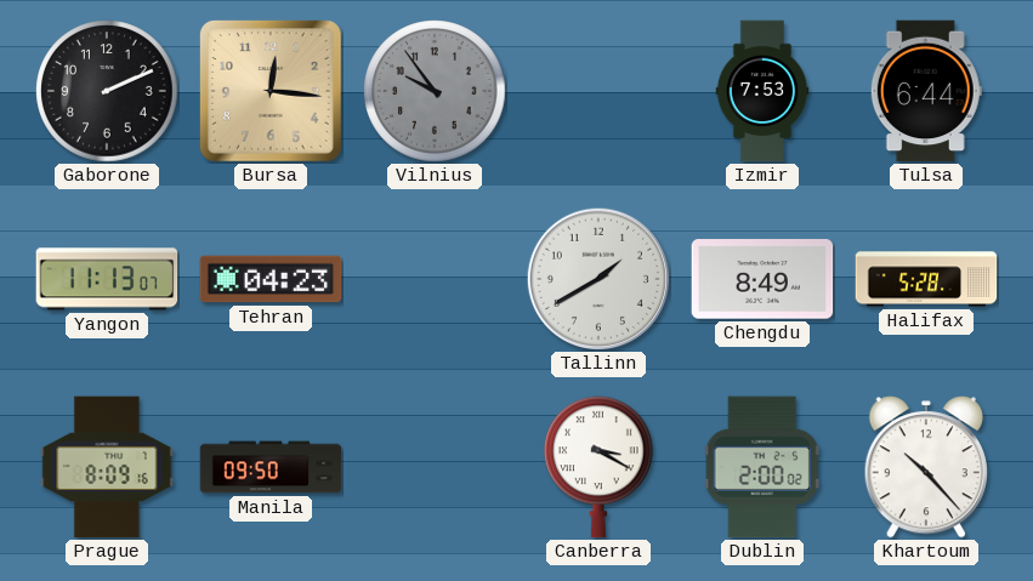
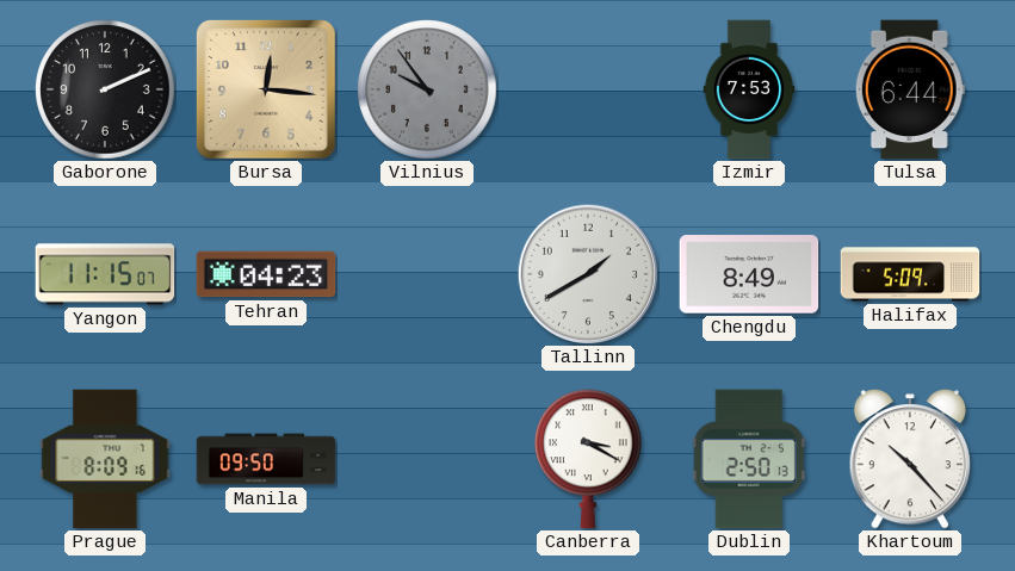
Yangon: 11:13 -> 11:15 (105, 274)
Halifax: 5:28 -> 5:09 (910, 274)
Dublin: 2:00 -> 2:50 (749, 459)
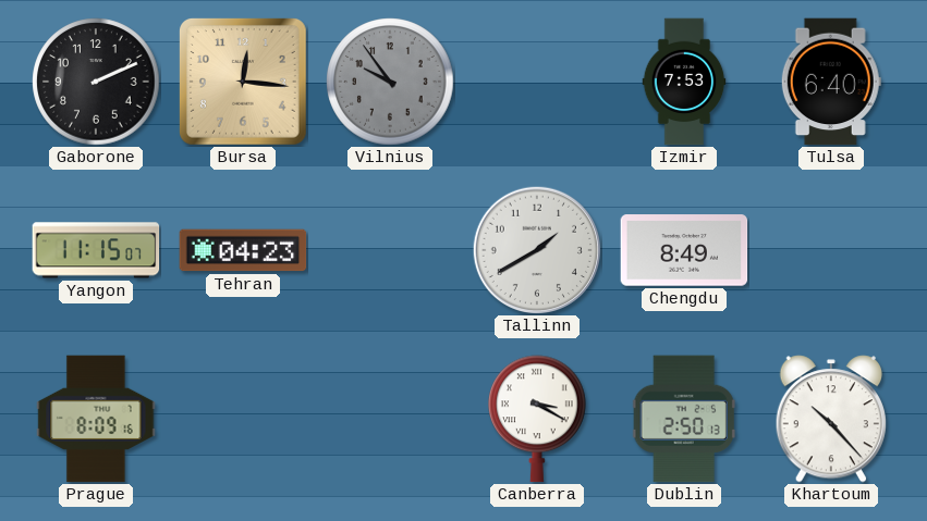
Tulsa: 6:44 -> 6:40 (831, 82)
Halifax: 5:09 -> none (910, 274)
Manila: 09:50 -> none (266, 459)
